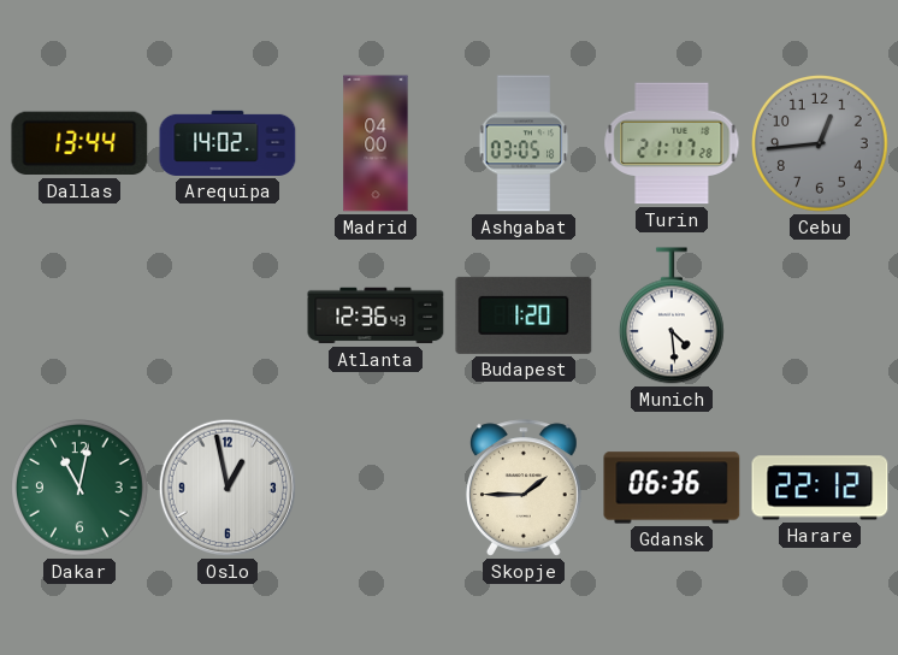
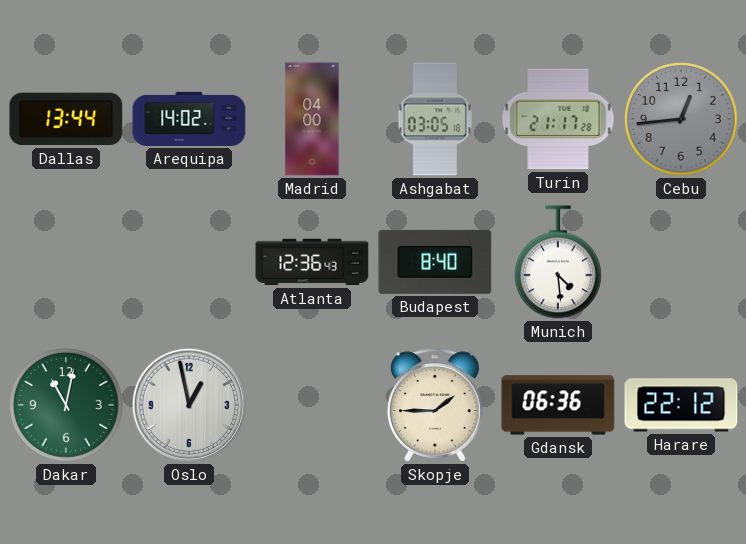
Budapest: 1:20 -> 8:40 (435, 262)
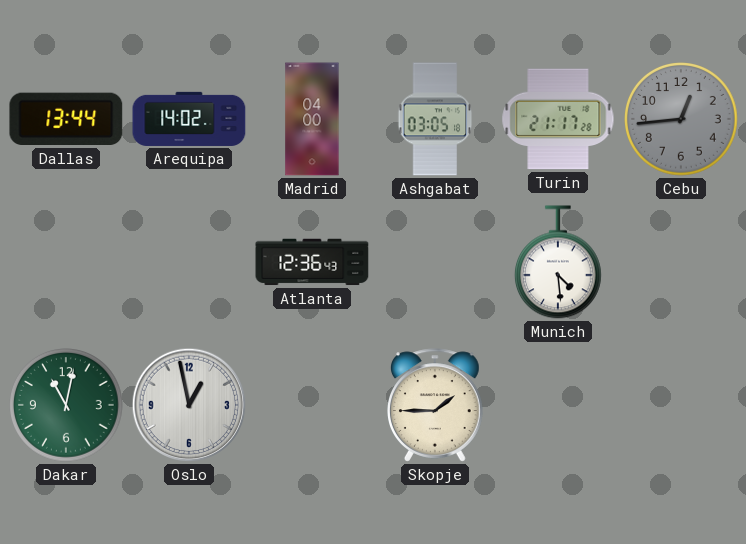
Budapest: 8:40 -> none (435, 262)
Gdansk: 06:36 -> none (558, 405)
Harare: 22:12 -> none (681, 405)
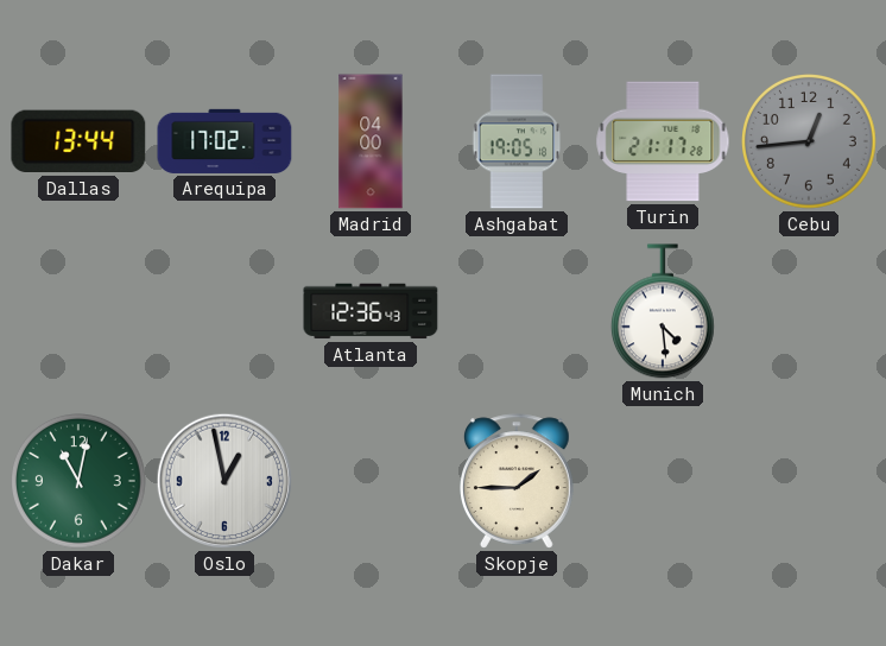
Arequipa: 14:02 -> 17:02 (224, 141)
Ashgabat: 03:05 -> 19:05 (517, 141)
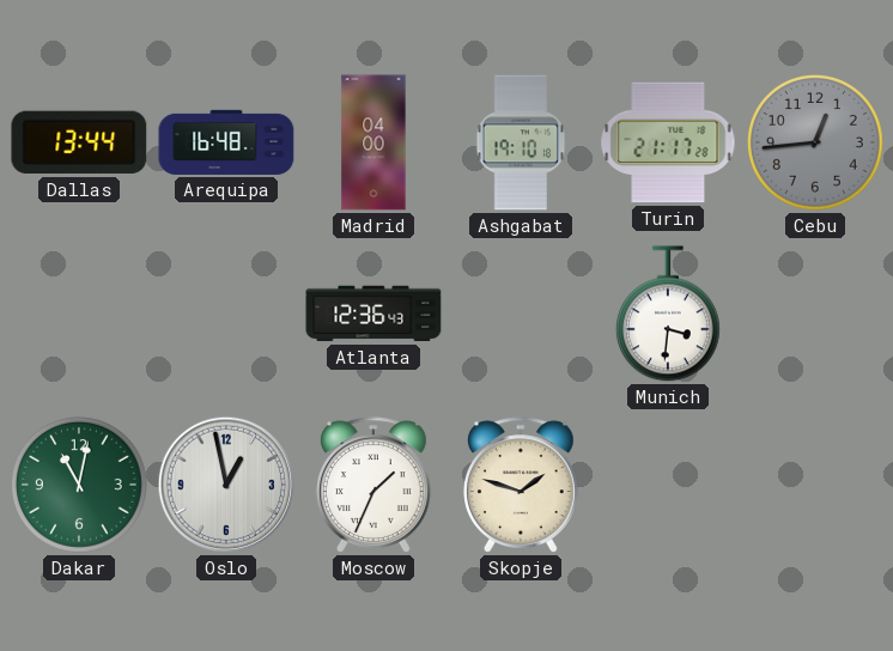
Arequipa: 17:02 -> 16:48 (226, 142)
Ashgabat: 19:05 -> 19:10 (521, 142)
Munich: 4:29 -> 3:31 (668, 314)
Moscow: none -> 1:34 (375, 485)
Skopje: 1:45 -> 1:48 (522, 485)
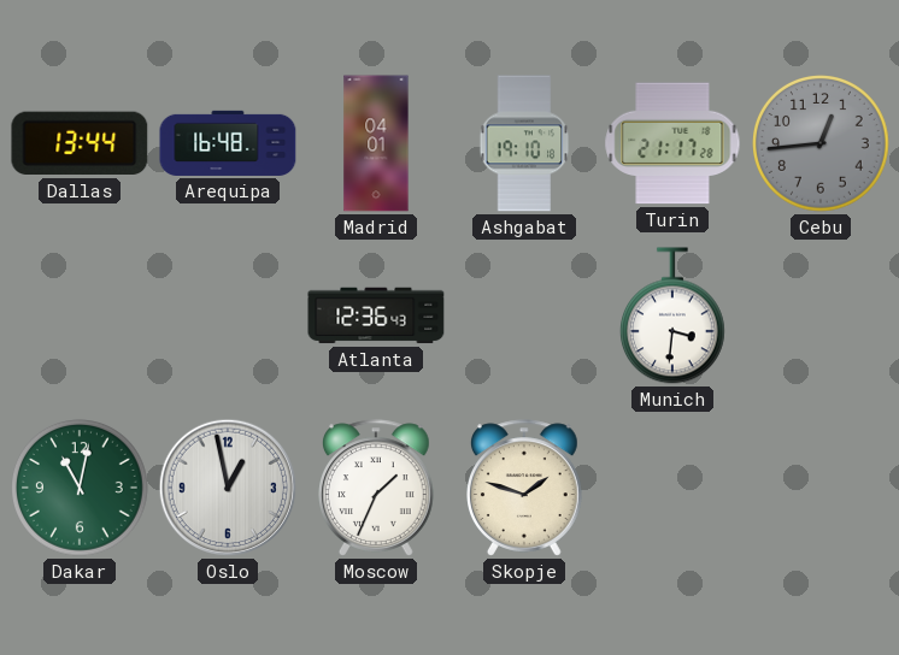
Madrid: 04:00 -> 04:01 (376, 143)
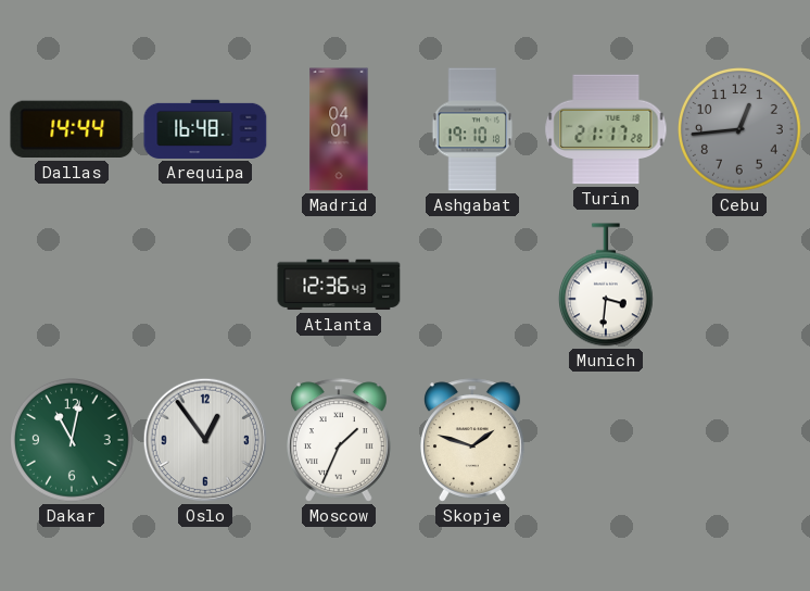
Dallas: 13:44 -> 14:44 (72, 129)
Oslo: 12:58 -> 12:54 (205, 440)
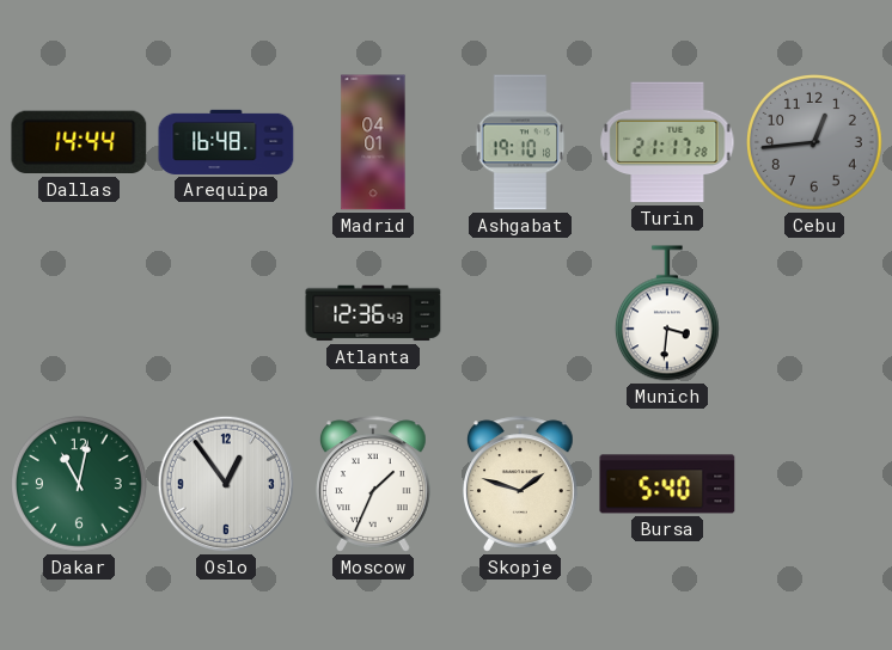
Bursa: none -> 5:40 (667, 484)
